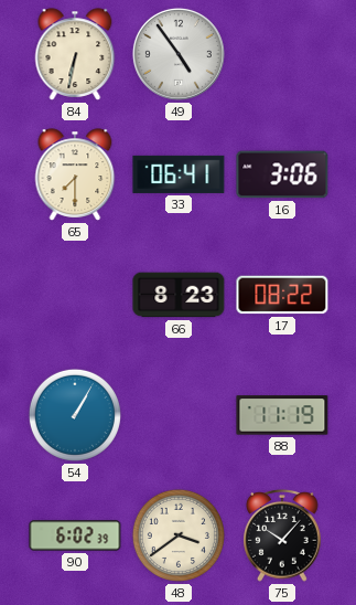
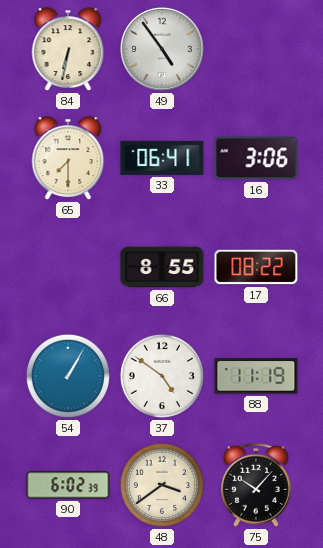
66: 8:23 -> 8:55 (162, 267)
37: none -> 4:51 (162, 376)
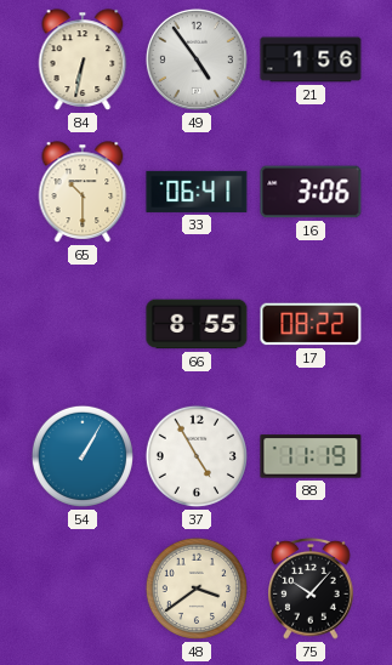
21: none -> 1:56 (311, 59)
65: 7:30 -> 10:30 (83, 192)
37: 4:51 -> 4:55 (197, 456)
90: 6:02 -> none (68, 485)
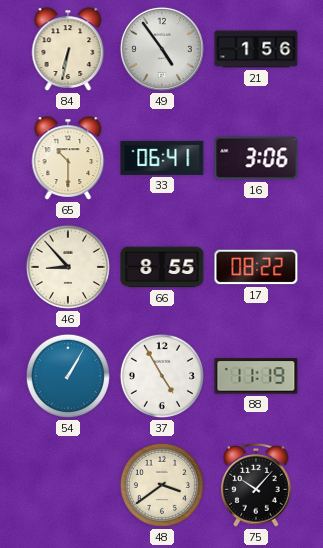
46: none -> 8:53 (68, 267)
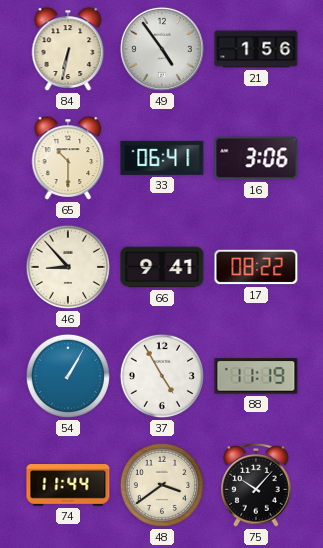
66: 8:55 -> 9:41 (162, 267)
74: none -> 11:44 (68, 486)
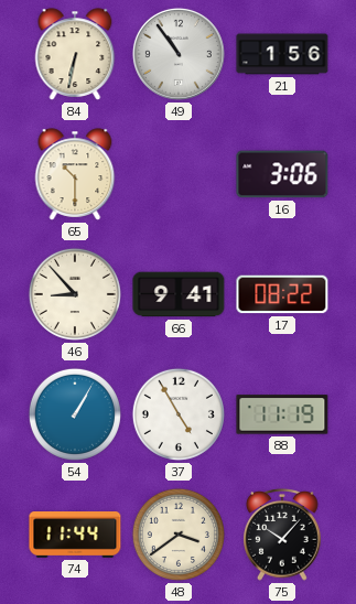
49: 4:54 -> 10:54 (179, 54)
33: 06:41 -> none (162, 158)
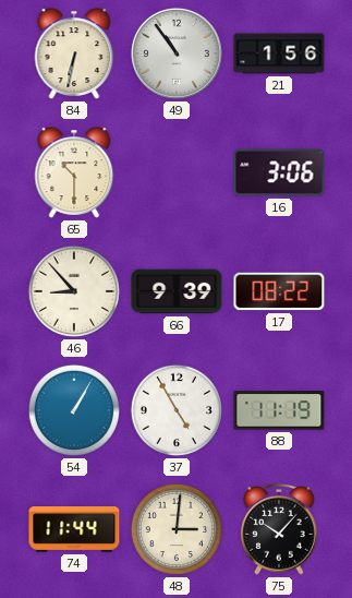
66: 9:41 -> 9:39 (177, 291)
48: 3:39 -> 3:01 (177, 529)
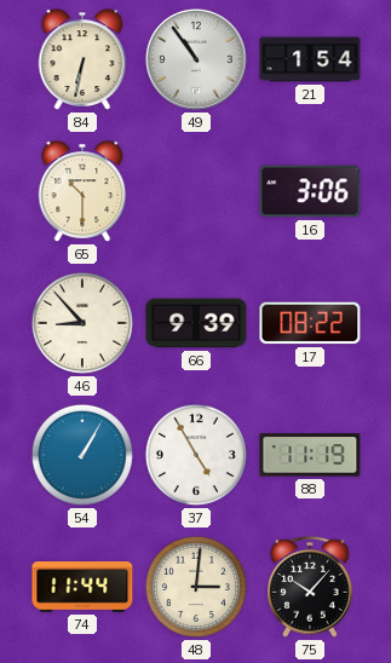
21: 1:56 -> 1:54 (310, 59)
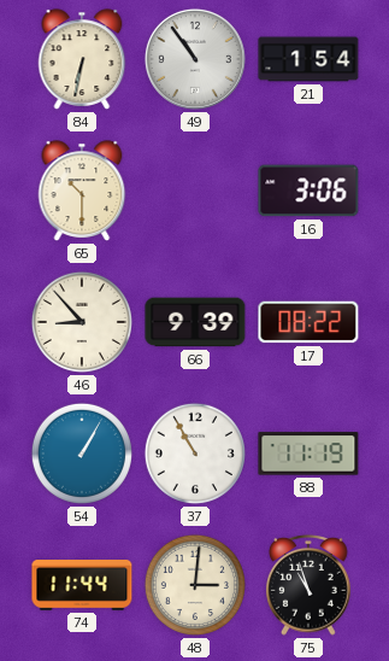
37: 4:55 -> 10:55 (195, 454)
75: 10:07 -> 10:57 (308, 585)
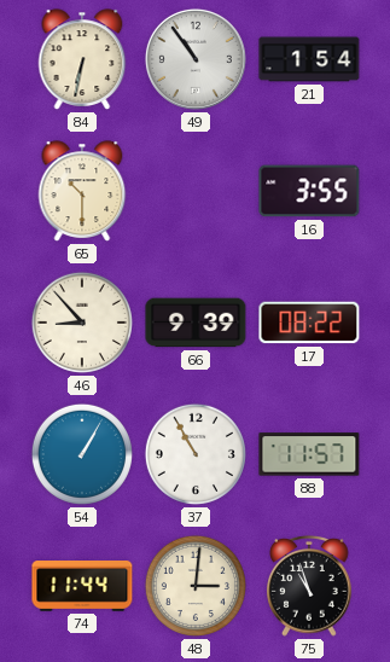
16: 3:06 -> 3:55 (309, 191)
88: 11:19 -> 11:57 (309, 454)
